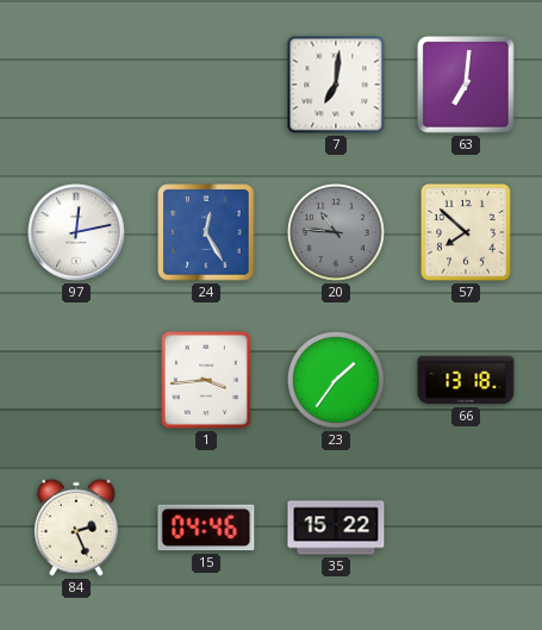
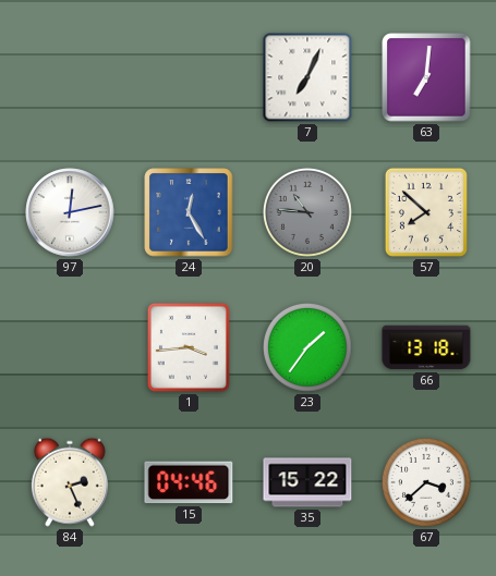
7: 7:01 -> 7:04 (307, 77)
67: none -> 3:38 (426, 482)
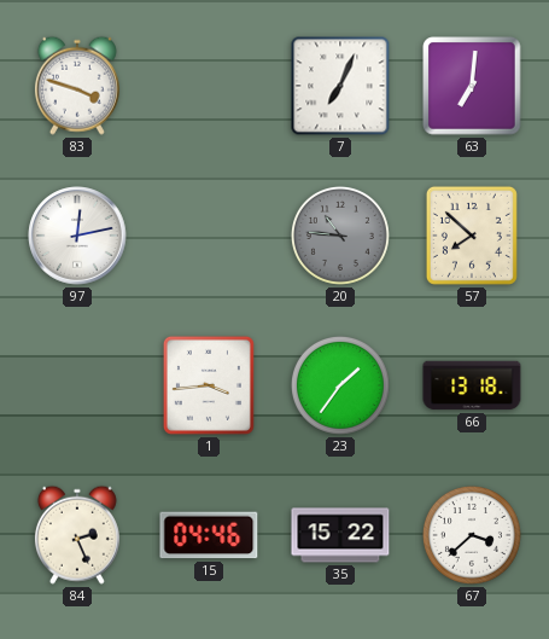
83: none -> 3:48 (77, 86)
24: 12:25 -> none (189, 212)
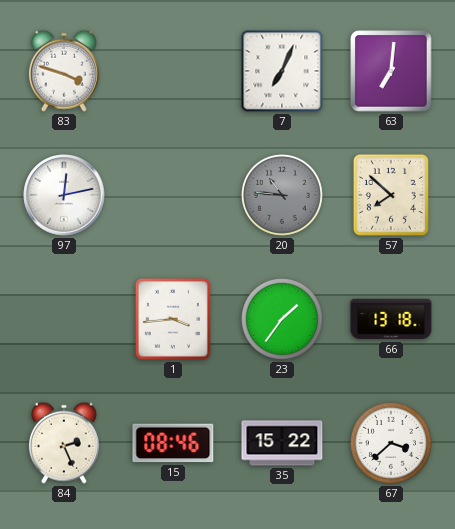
15: 04:46 -> 08:46 (173, 443)
